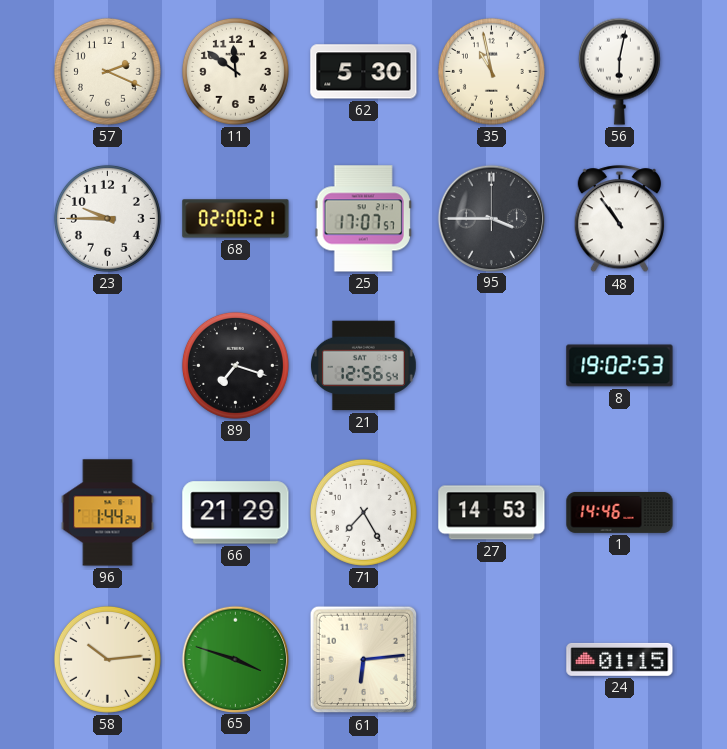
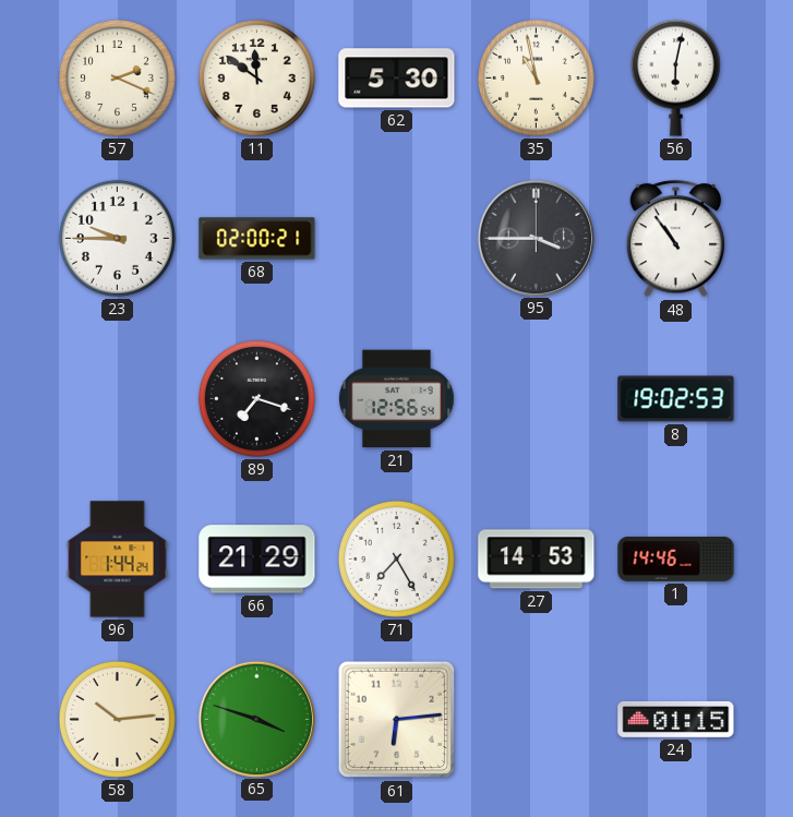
25: 17:07 -> none (363, 219)
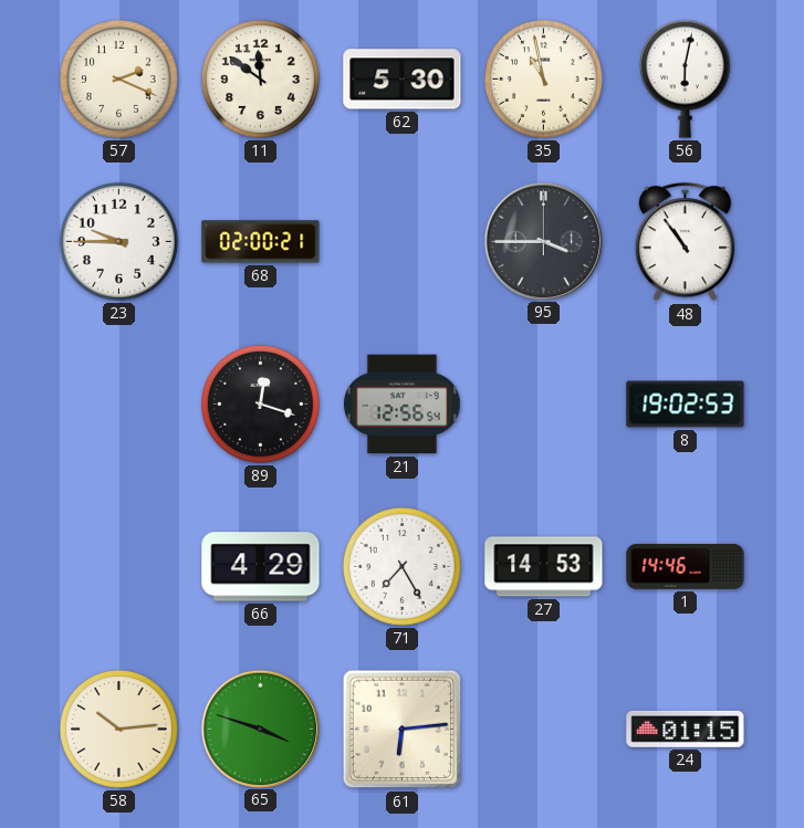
89: 7:18 -> 12:18 (260, 403)
96: 1:44 -> none (118, 560)
66: 21:29 -> 4:29 (261, 567)
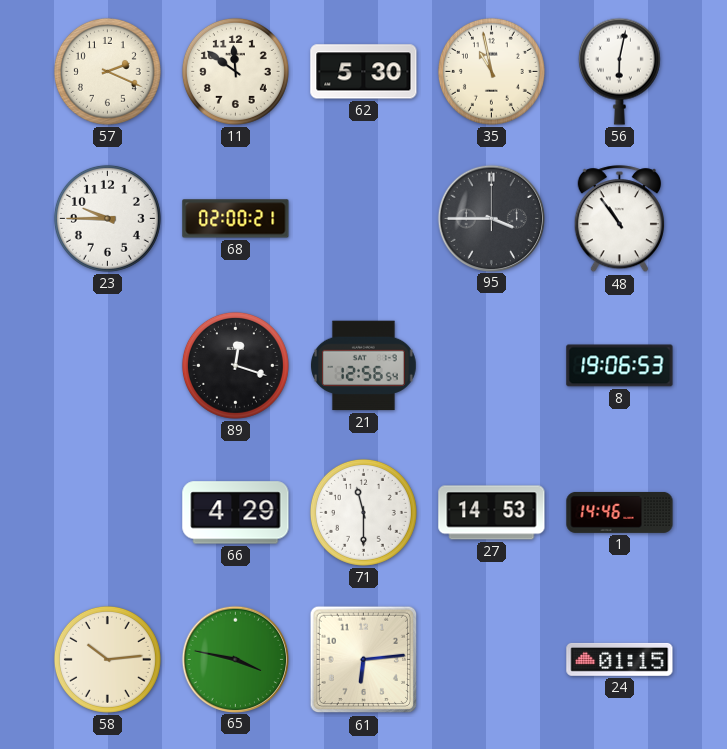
8: 19:02 -> 19:06 (620, 366)
71: 7:25 -> 11:30 (363, 512)
65: 3:48 -> 3:47 (235, 659)
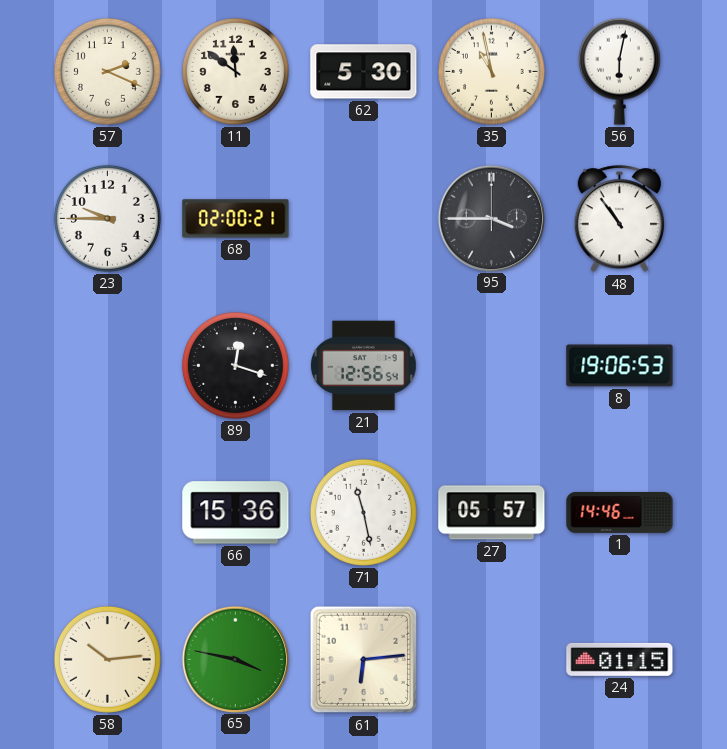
66: 4:29 -> 15:36 (236, 513)
71: 11:30 -> 11:28 (363, 512)
27: 14:53 -> 05:57 (492, 513)
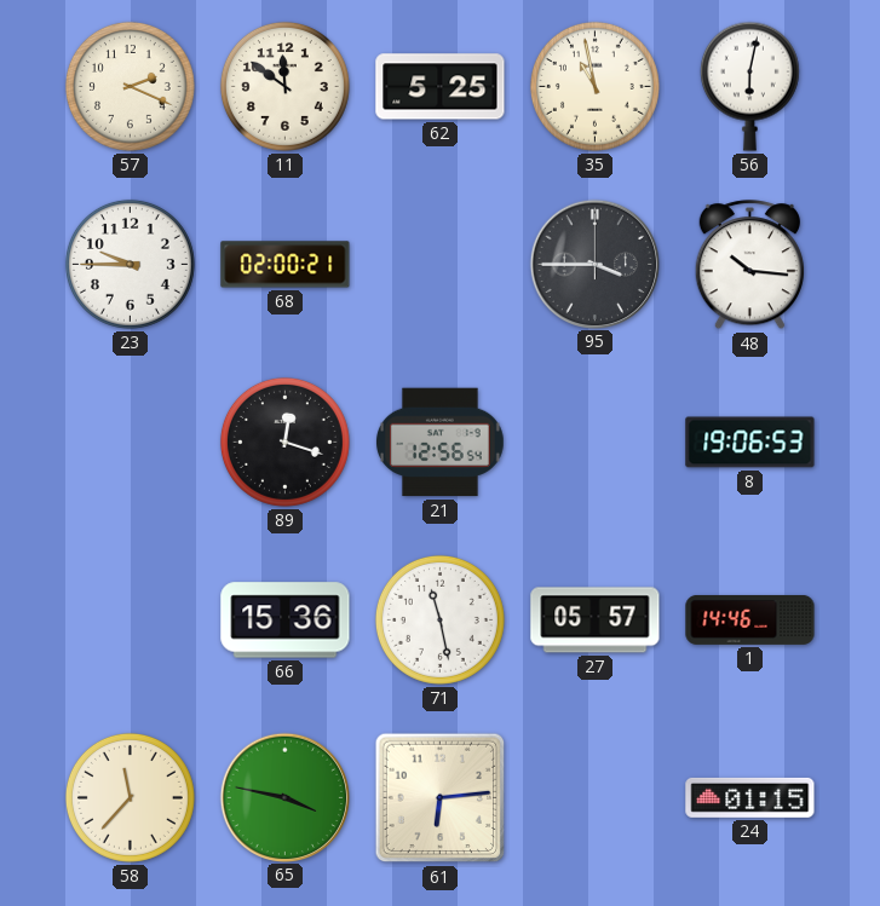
62: 5:30 -> 5:25 (441, 87)
48: 10:54 -> 10:16 (749, 265)
58: 10:14 -> 11:37 (130, 797)
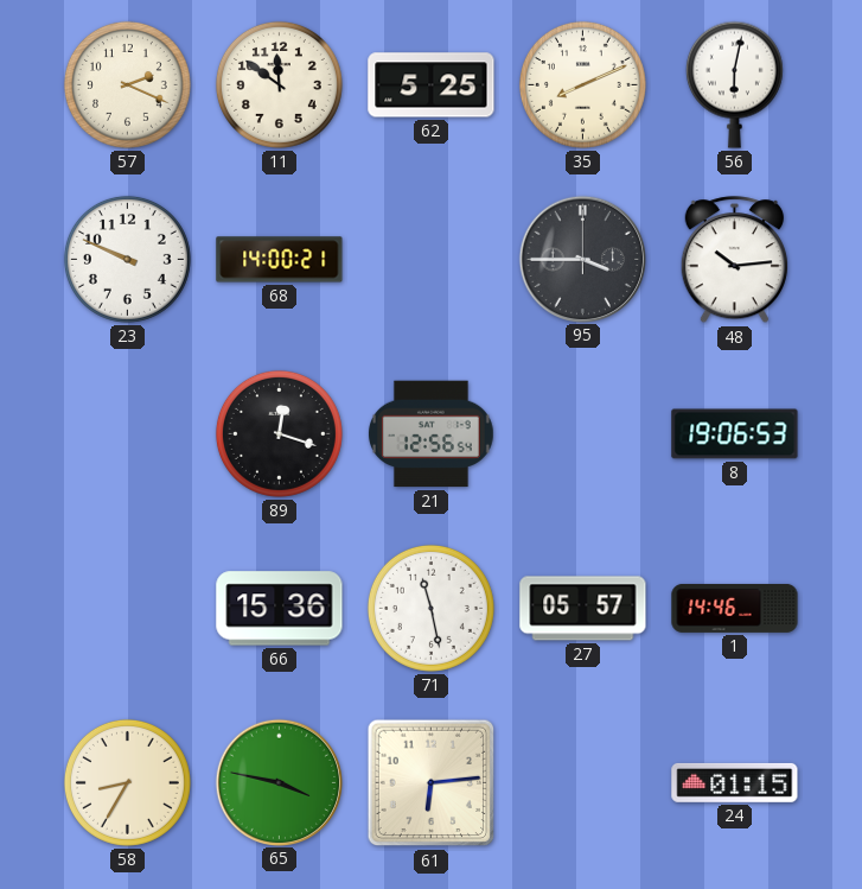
35: 10:58 -> 8:11 (582, 84)
23: 9:45 -> 9:49 (127, 259)
68: 02:00 -> 14:00 (280, 260)
48: 10:16 -> 10:14 (734, 260)
58: 11:37 -> 8:35 (127, 782)
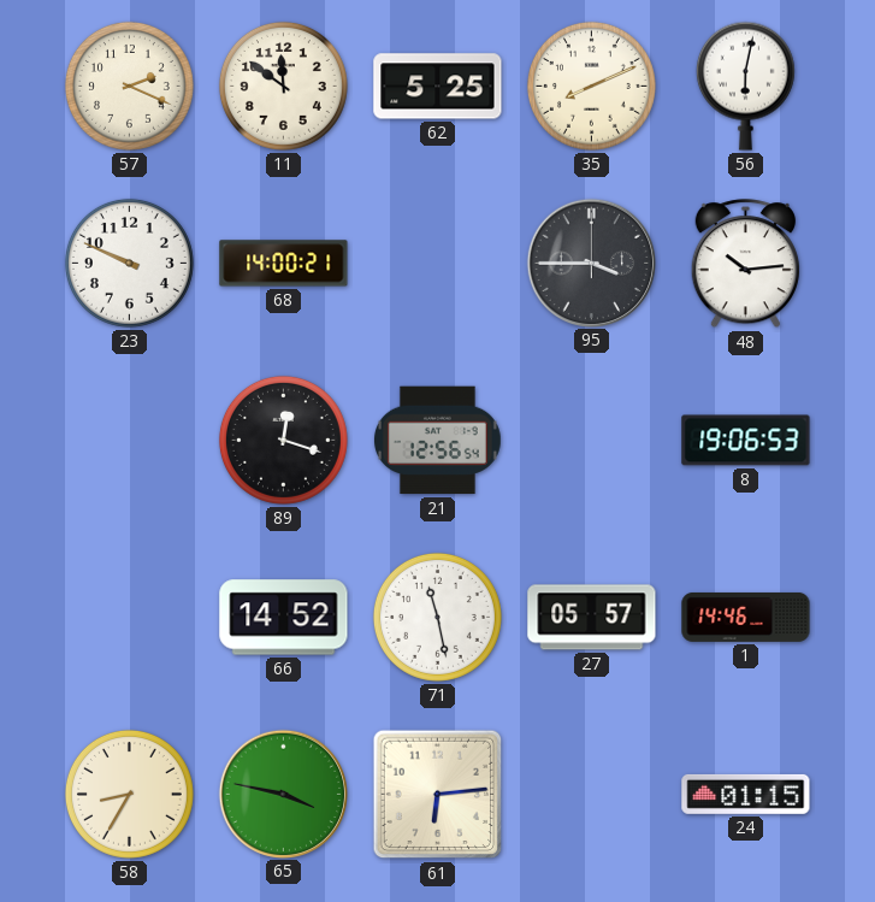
66: 15:36 -> 14:52 (284, 618)
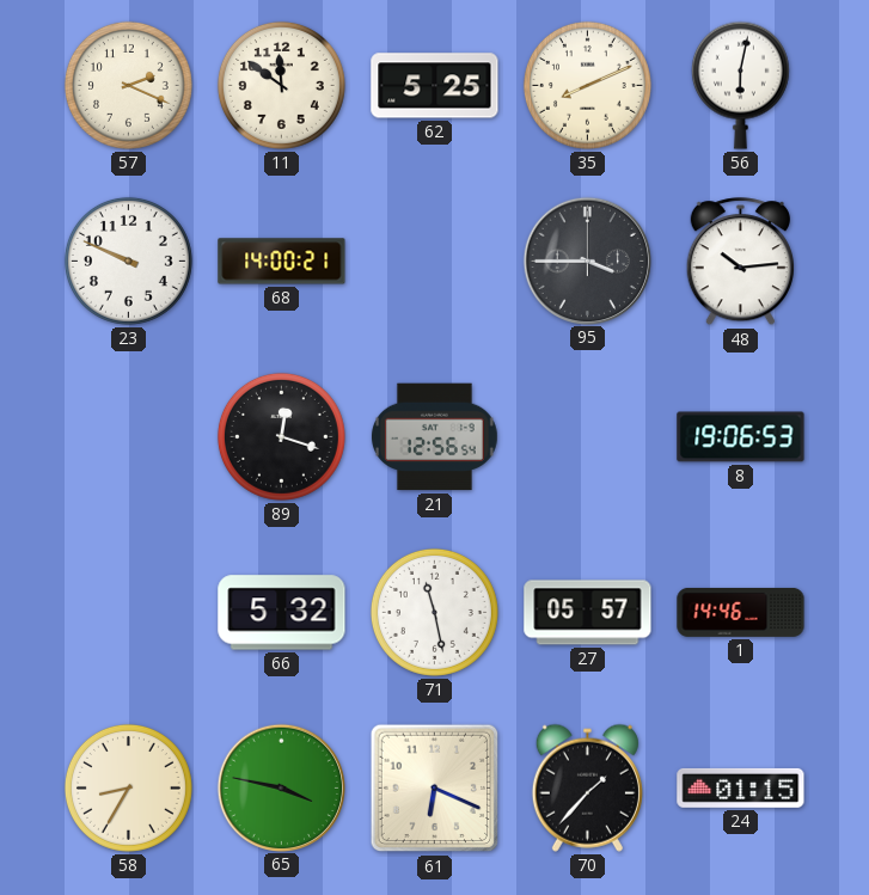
66: 14:52 -> 5:32 (282, 613)
61: 6:14 -> 6:19 (435, 789)
70: none -> 1:37 (587, 787)
